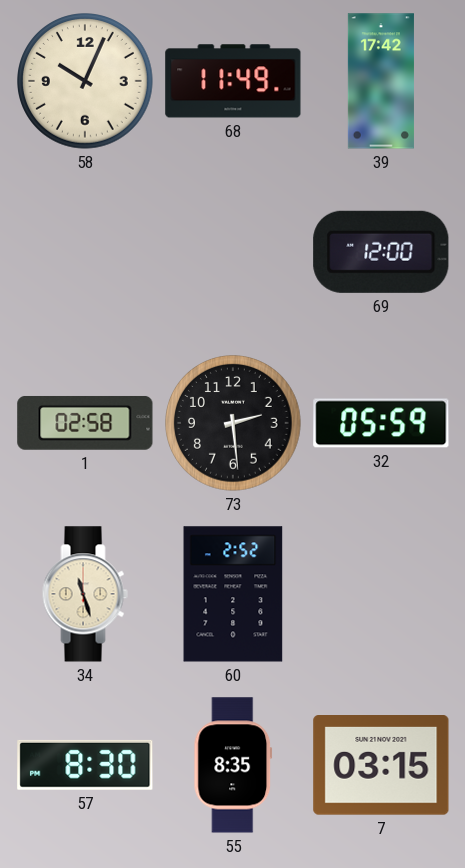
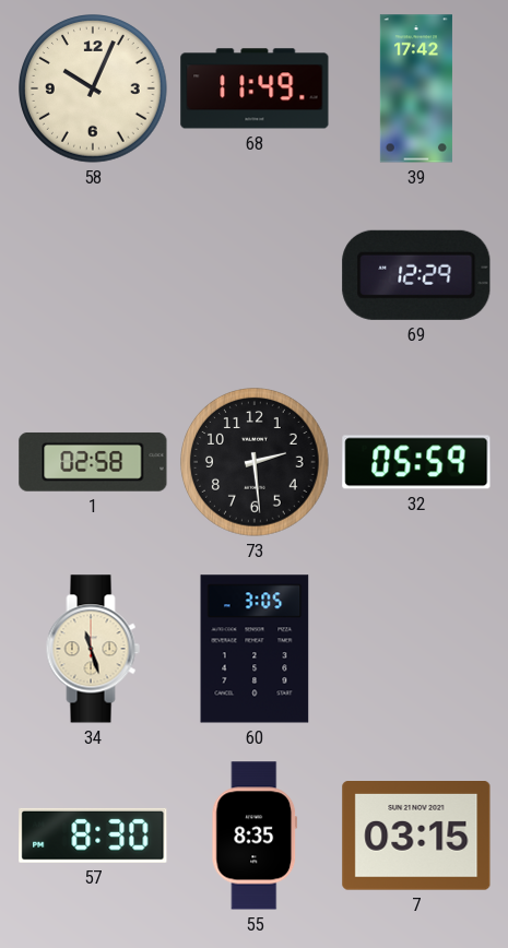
69: 12:00 -> 12:29 (416, 275)
60: 2:52 -> 3:05 (255, 649)
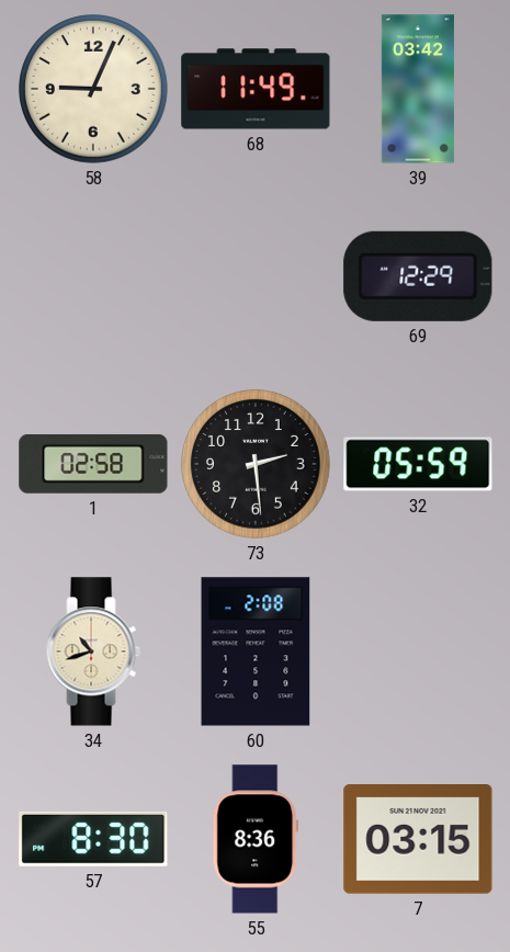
58: 10:04 -> 9:04 (93, 89)
39: 17:42 -> 03:42 (418, 89)
34: 11:27 -> 10:42 (93, 651)
60: 3:05 -> 2:08 (256, 651)
55: 8:35 -> 8:36 (256, 839)
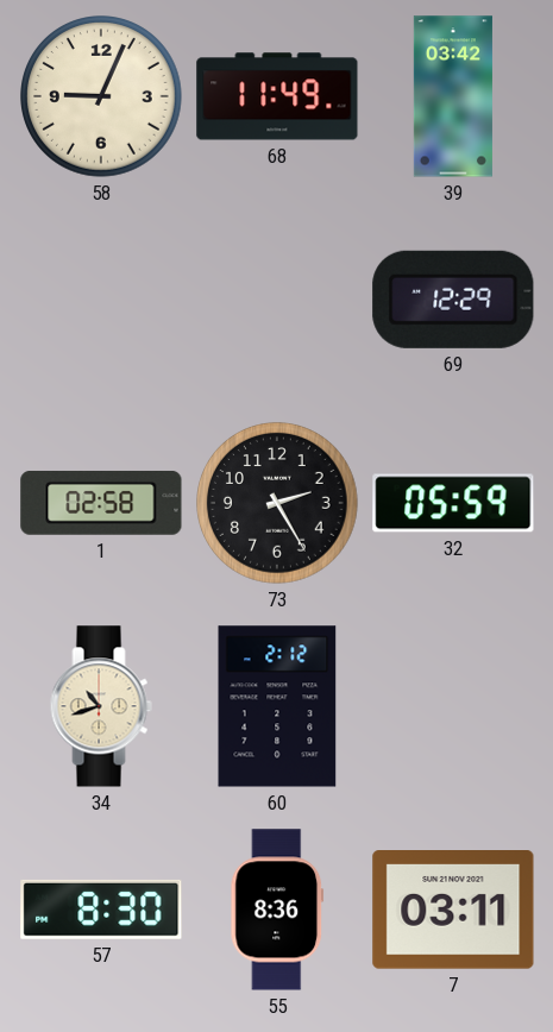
73: 2:29 -> 2:25 (277, 503)
60: 2:08 -> 2:12 (277, 706)
7: 03:15 -> 03:11 (453, 911)
